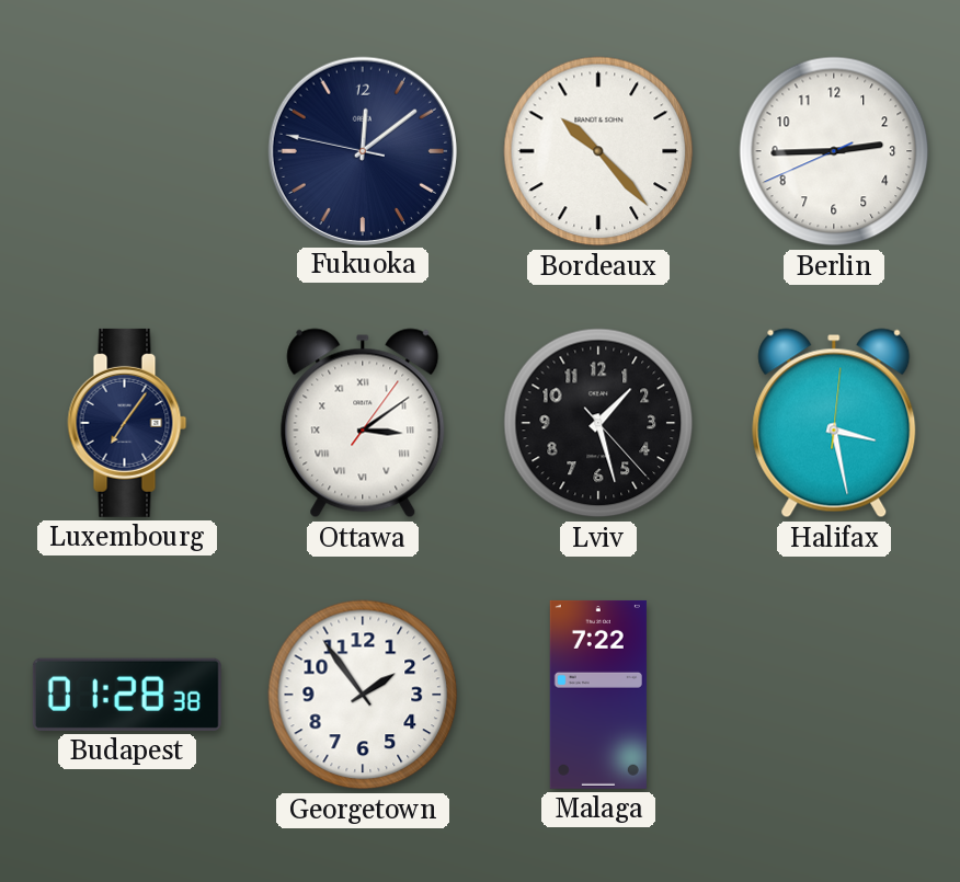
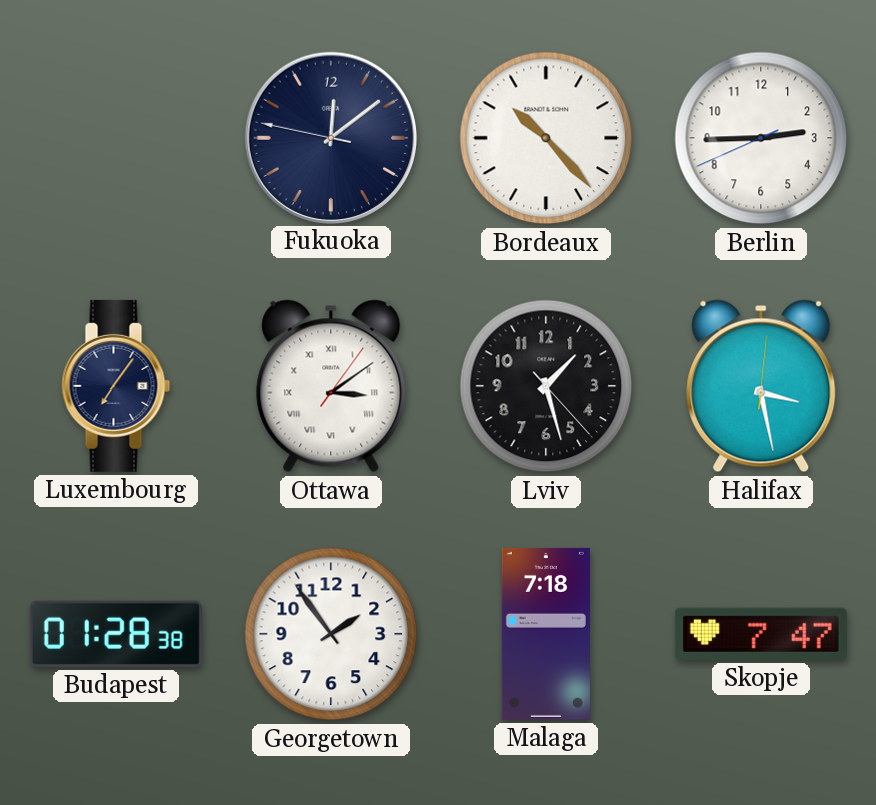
Malaga: 7:22 -> 7:18 (546, 634)
Skopje: none -> 7:47 (761, 634)
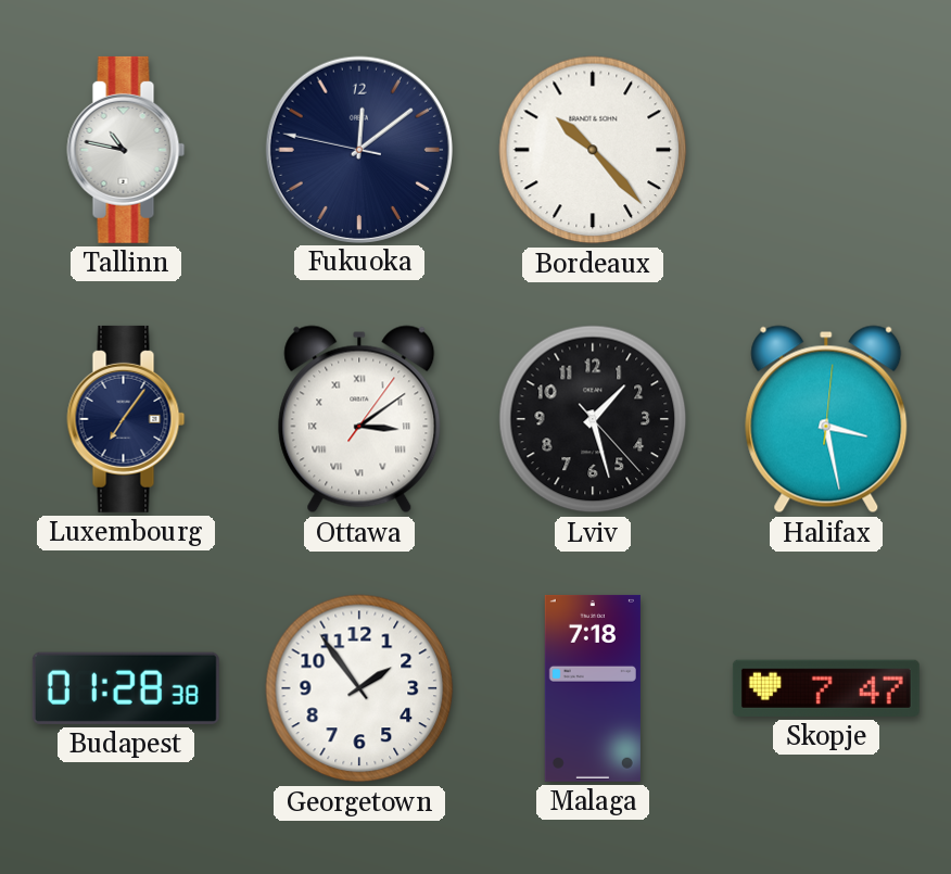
Tallinn: none -> 10:47 (126, 150)
Berlin: 2:44 -> none (761, 138)
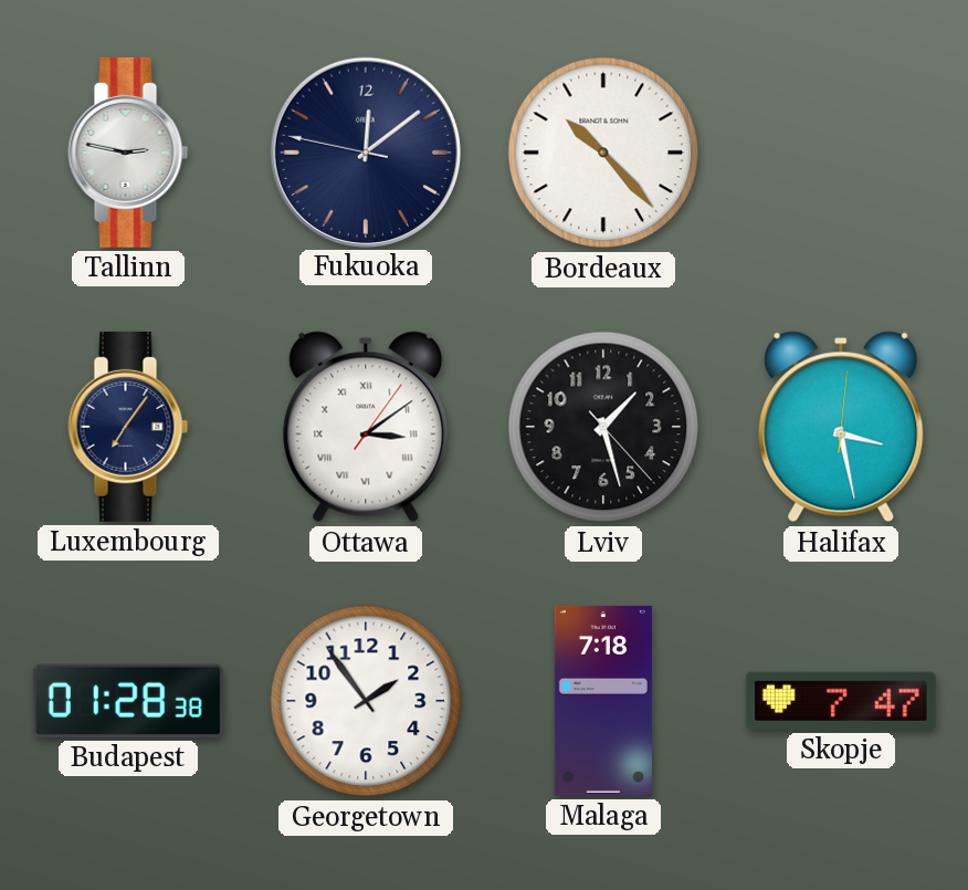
Tallinn: 10:47 -> 2:47 (128, 153)
